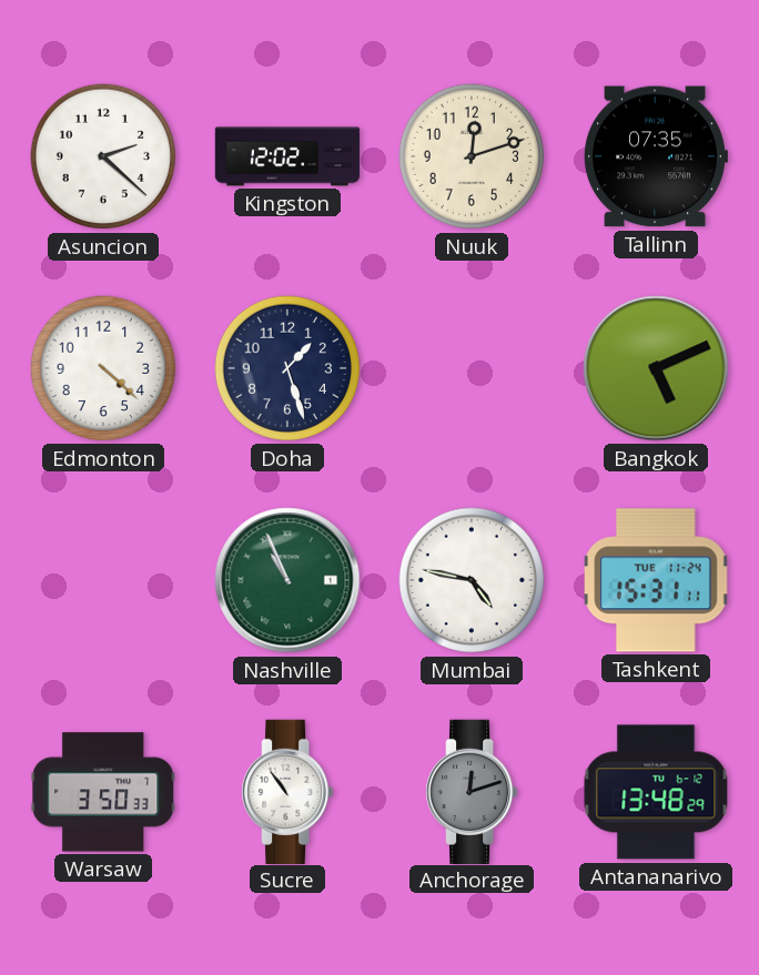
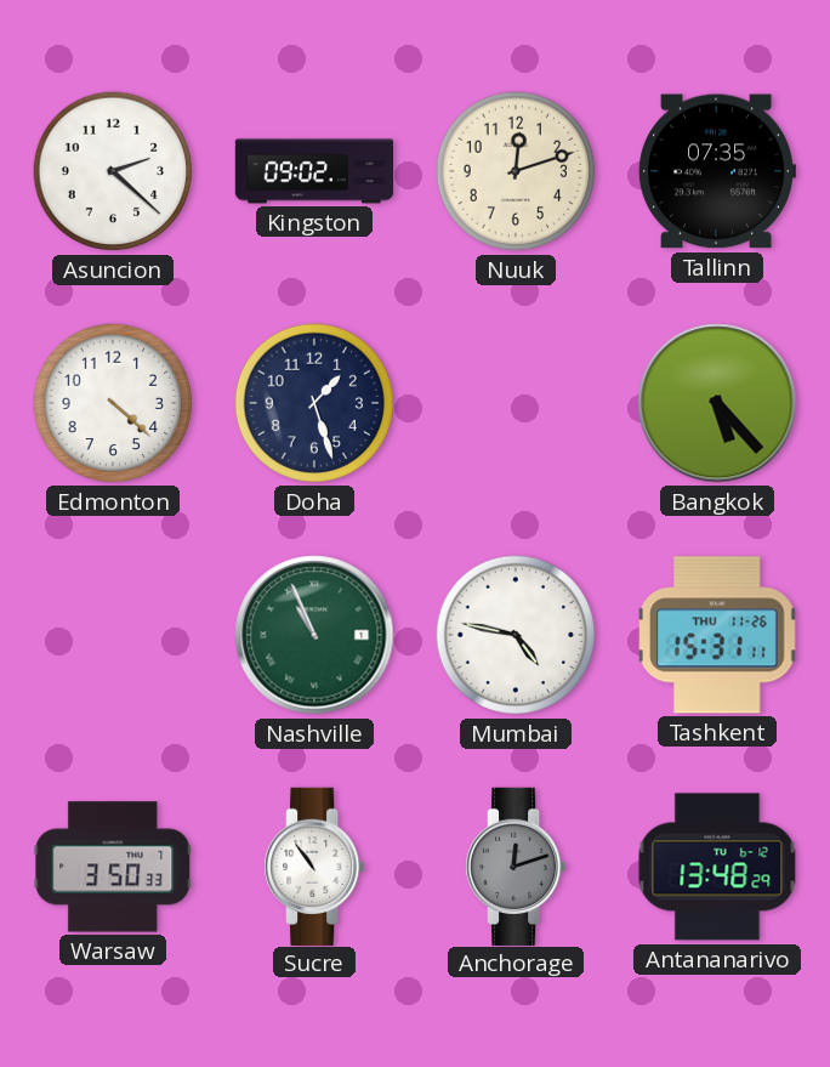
Kingston: 12:02 -> 09:02 (314, 171)
Bangkok: 5:11 -> 5:23 (717, 403)
Tashkent date: TUE 11-24 -> THU 11-26 (717, 635)
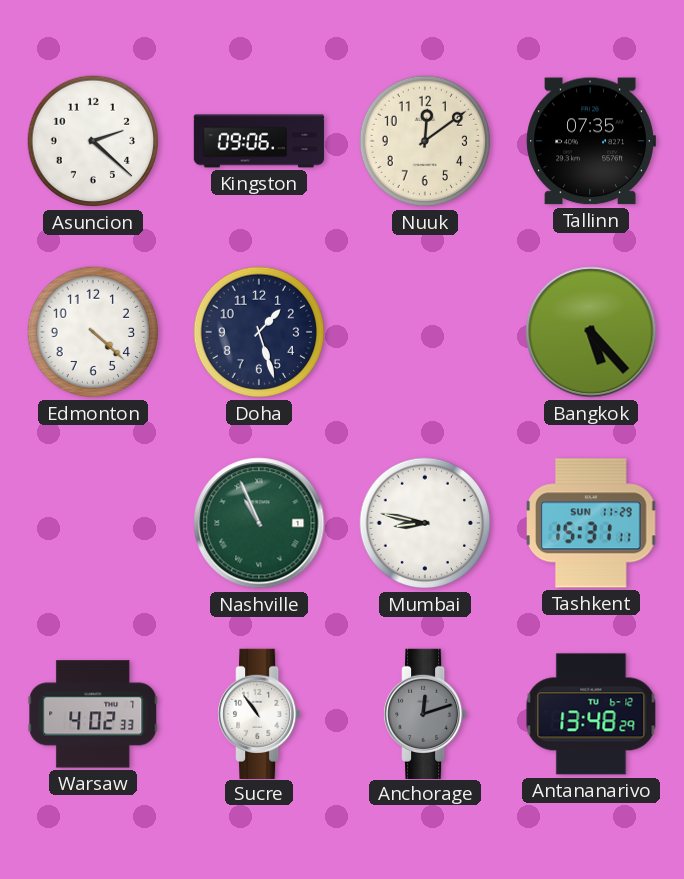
Kingston: 09:02 -> 09:06 (259, 141)
Nuuk: 12:12 -> 12:09 (425, 141)
Mumbai: 4:47 -> 8:47 (425, 523)
Tashkent date: THU 11-26 -> SUN 11-29 (591, 523)
Warsaw: 3:50 -> 4:02 (93, 714)
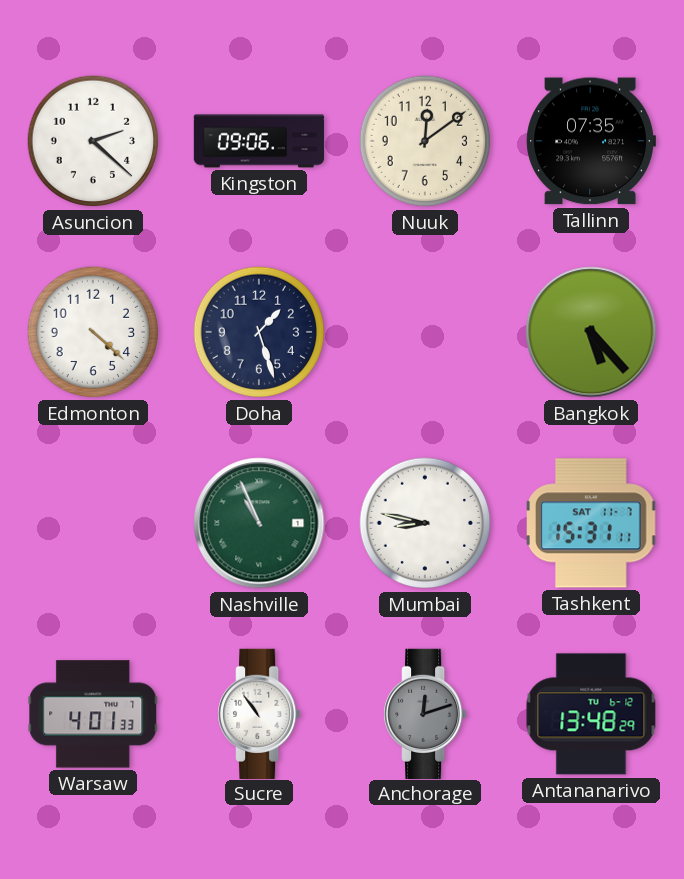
Tashkent date: SUN 11-29 -> SAT 11-7 (591, 523)
Warsaw: 4:02 -> 4:01 (93, 714)
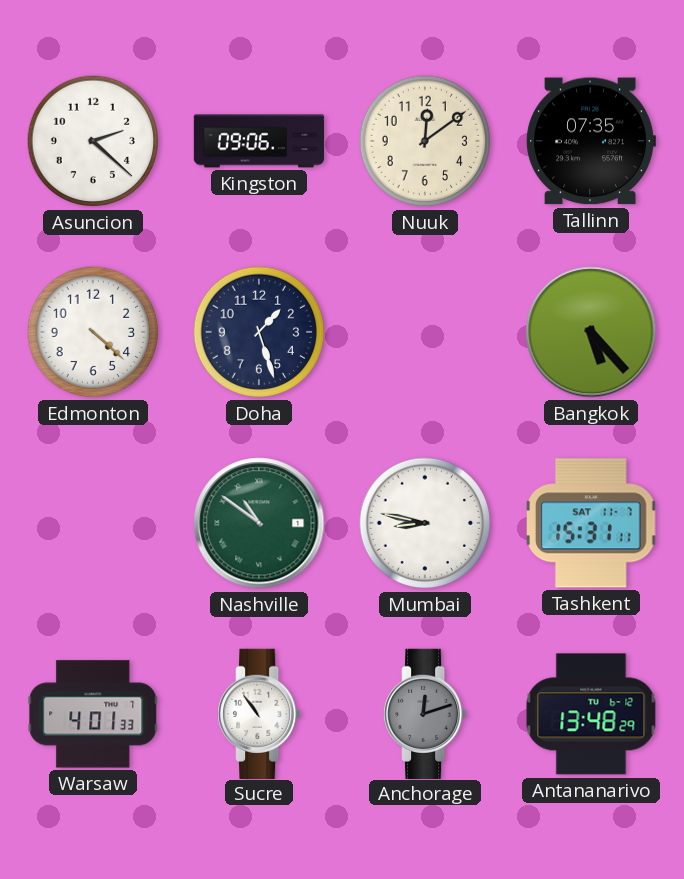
Nashville: 10:56 -> 10:51 (259, 523)
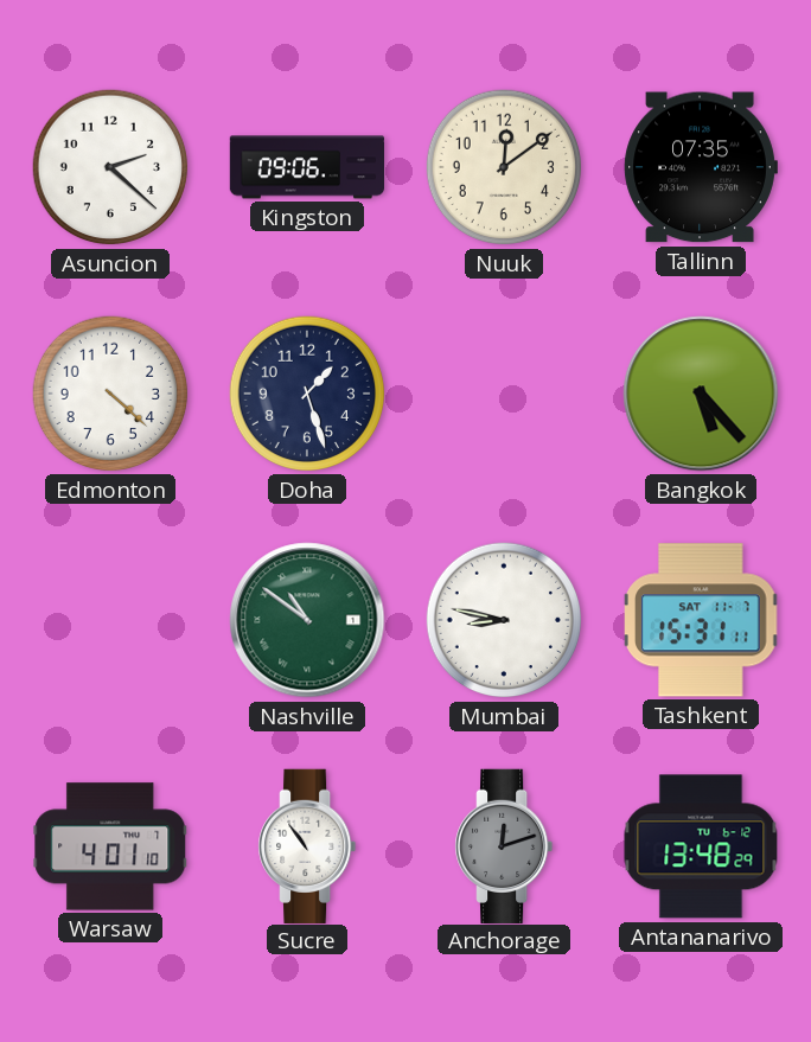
Warsaw: 4:01:33 -> 4:01:10 (110, 846)
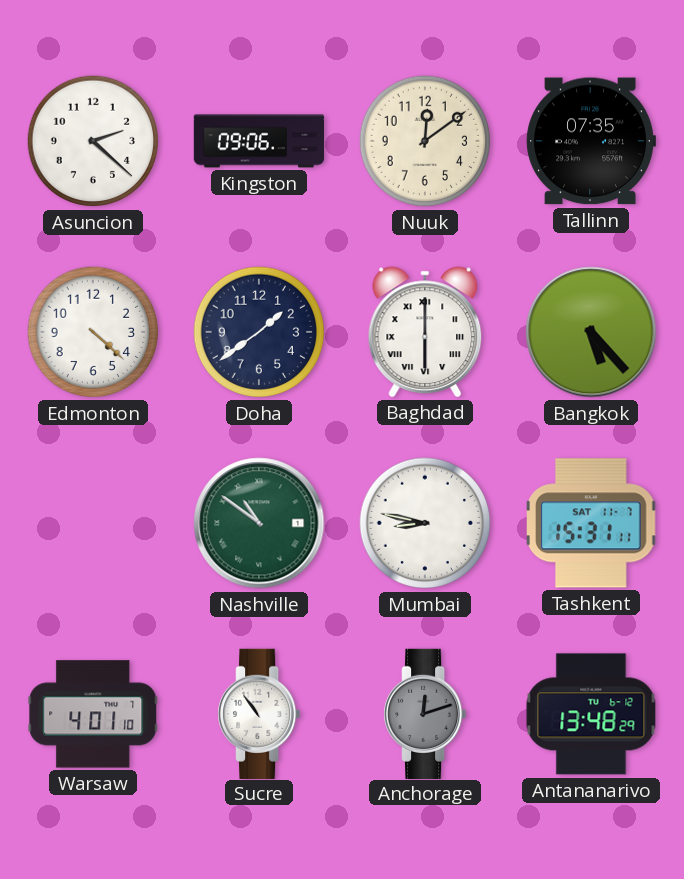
Doha: 1:27 -> 1:39 (259, 332)
Baghdad: none -> 6:00 (425, 332)
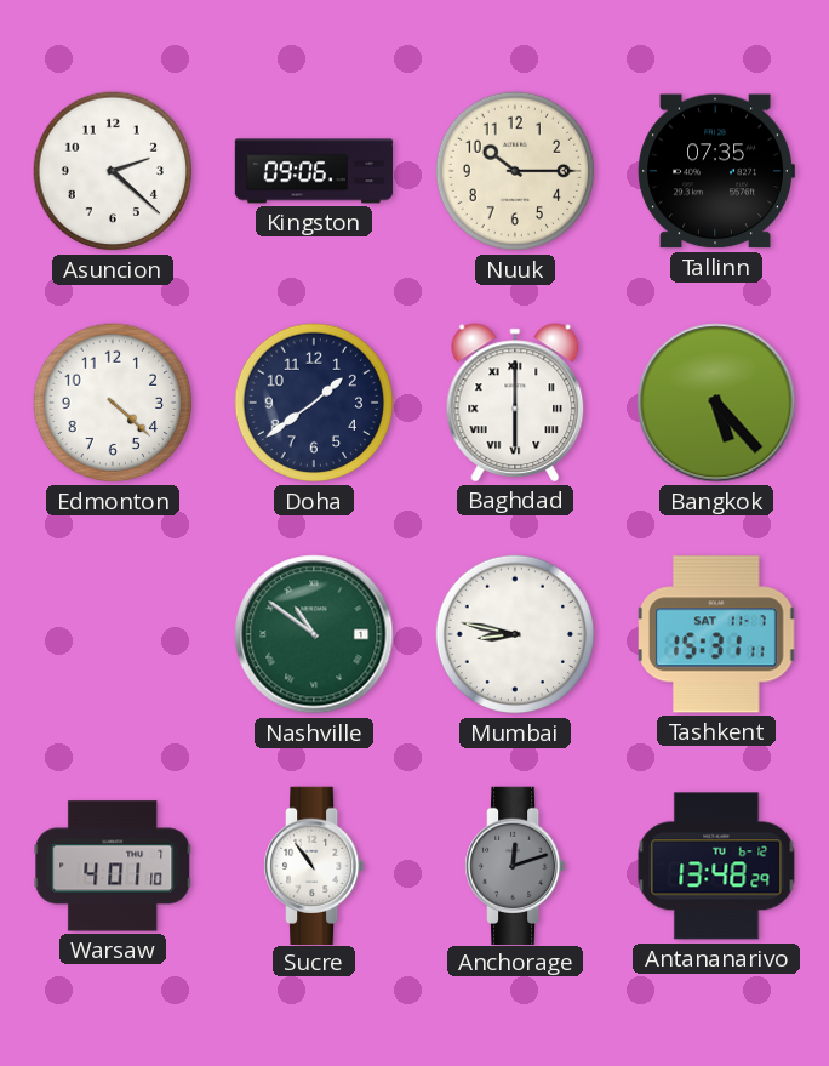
Nuuk: 12:09 -> 10:15 (515, 171)
